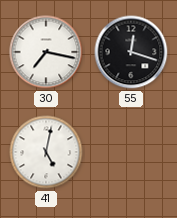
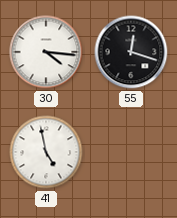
30: 7:17 -> 4:16 (46, 52)
41: 5:02 -> 4:58 (46, 152)
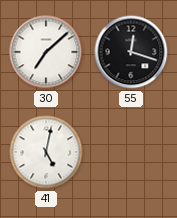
30: 4:16 -> 7:08 (46, 52)
41: 4:58 -> 5:02 (46, 152)
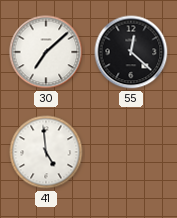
55: 12:18 -> 12:22 (131, 52)
41: 5:02 -> 4:59 (46, 152)
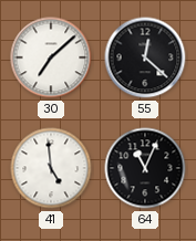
64: none -> 11:04 (145, 168)
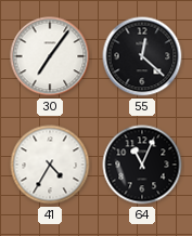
30: 7:08 -> 7:06 (50, 56)
41: 4:59 -> 4:35 (50, 165)
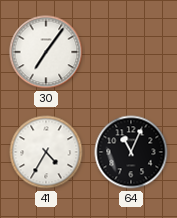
55: 12:22 -> none (142, 56)
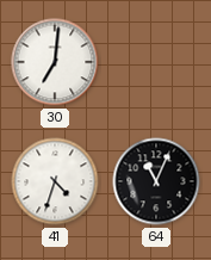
30: 7:06 -> 7:01 (55, 62)
41: 4:35 -> 4:33 (55, 181)
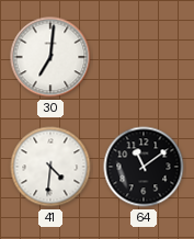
41: 4:33 -> 4:31 (50, 167)
64: 11:04 -> 11:09 (144, 167)
